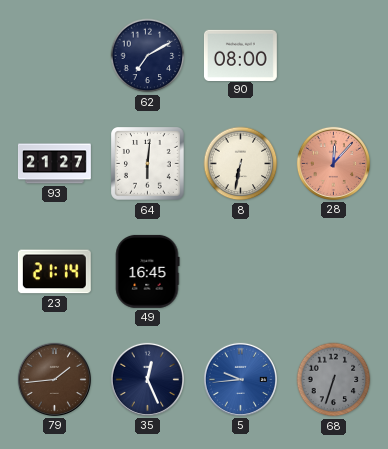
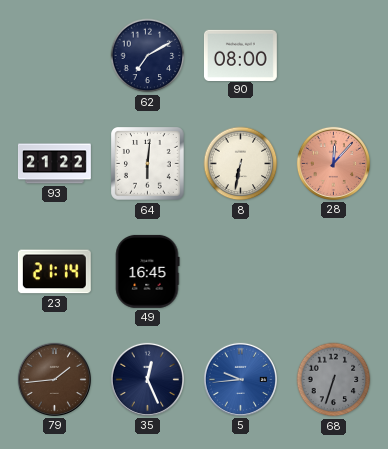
93: 21:27 -> 21:22 (55, 164)
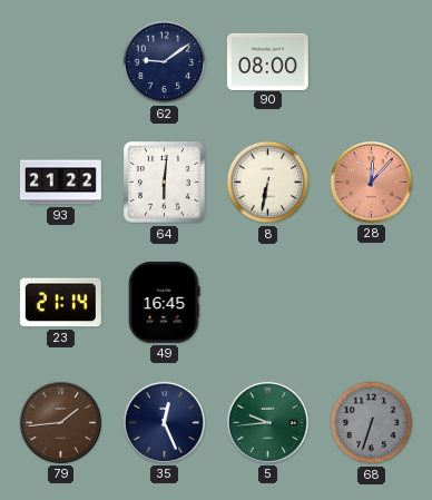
62: 7:10 -> 9:09 (165, 62)
5 dial: blue -> green (267, 422)
